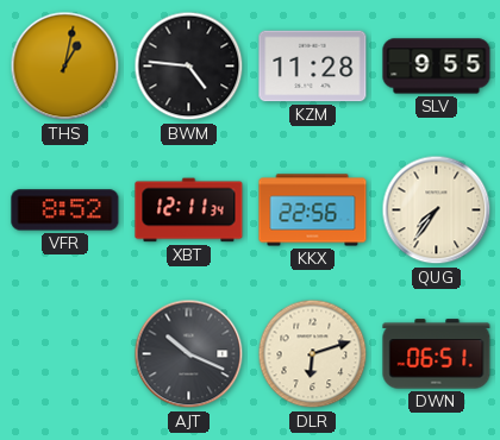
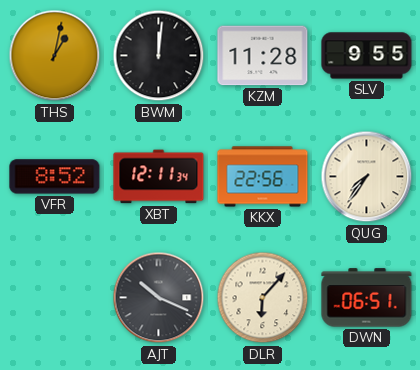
BWM: 4:46 -> 12:01 (159, 56)
DLR: 6:12 -> 6:07 (263, 298)
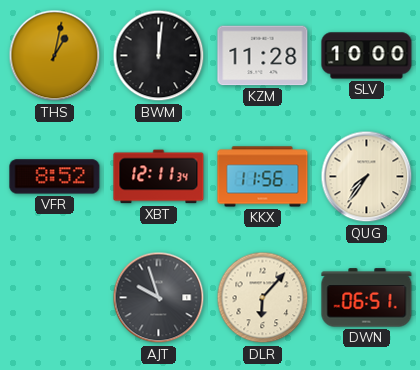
SLV: 9:55 -> 10:00 (367, 56)
KKX: 22:56 -> 11:56 (263, 177)
AJT: 10:19 -> 9:57 (159, 298)
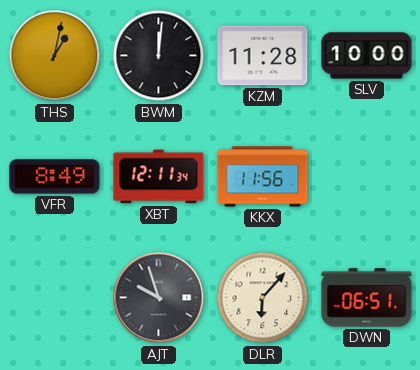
VFR: 8:52 -> 8:49 (55, 177)
QUG: 7:36 -> none (367, 177)
